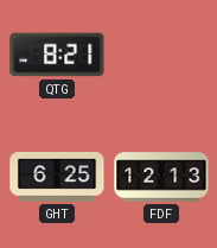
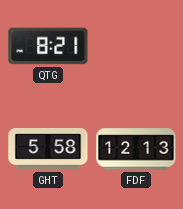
GHT: 6:25 -> 5:58 (48, 150)
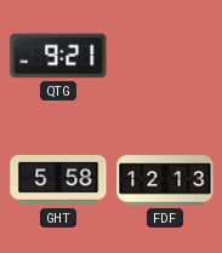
QTG: 8:21 -> 9:21 (58, 56)
